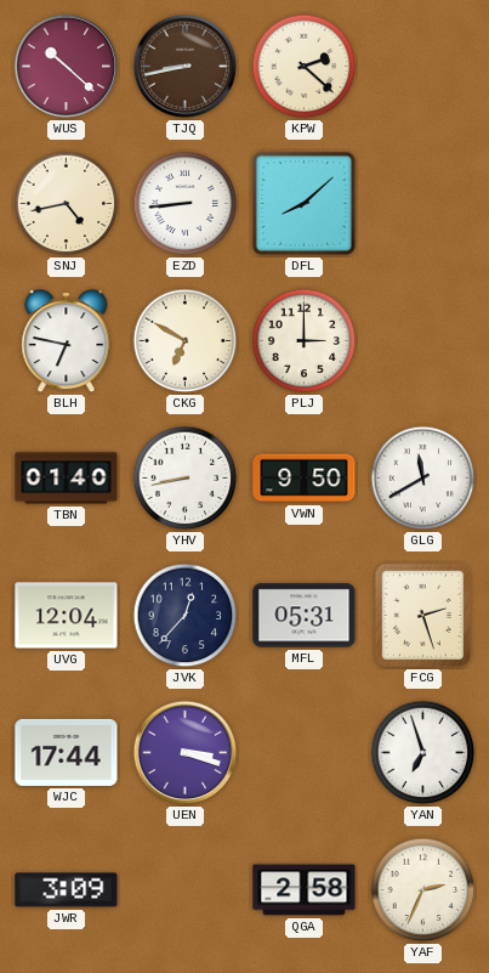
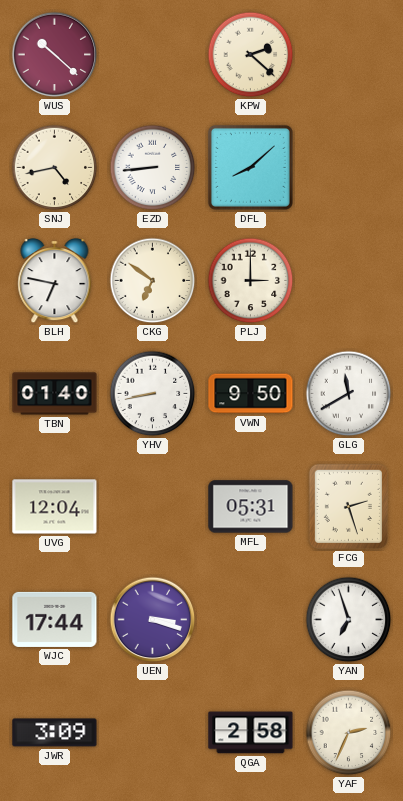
TJQ: 8:43 -> none (186, 67)
CKG: 6:50 -> 6:51 (153, 281)
JVK: 12:37 -> none (186, 616)
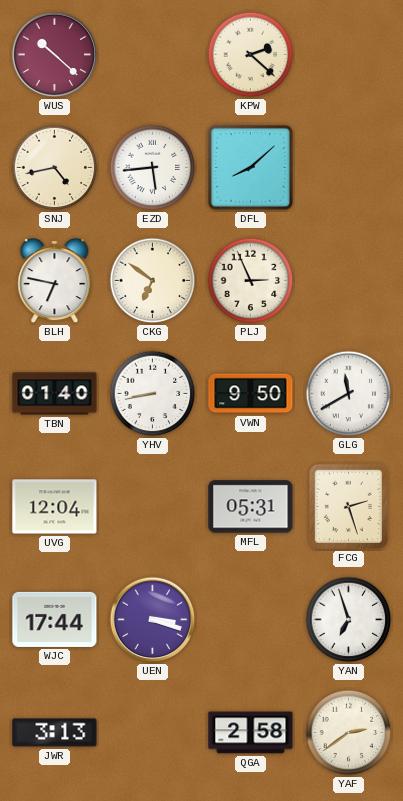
EZD: 8:44 -> 5:44 (153, 168)
PLJ: 3:00 -> 2:56 (251, 281)
JWR: 3:09 -> 3:13 (55, 733)
YAF: 2:34 -> 2:39 (349, 733)
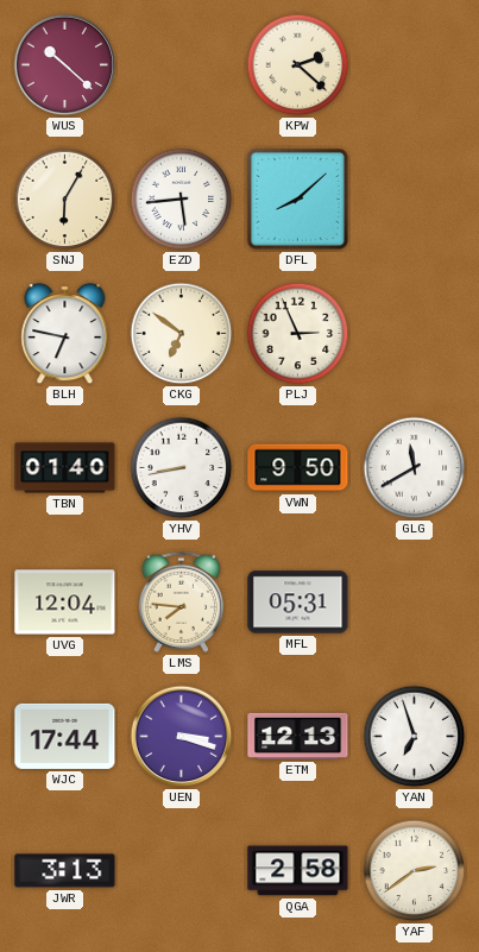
SNJ: 4:43 -> 6:05 (65, 200)
LMS: none -> 7:46 (181, 601)
FCG: 2:27 -> none (348, 506)
ETM: none -> 12:13 (298, 736)
